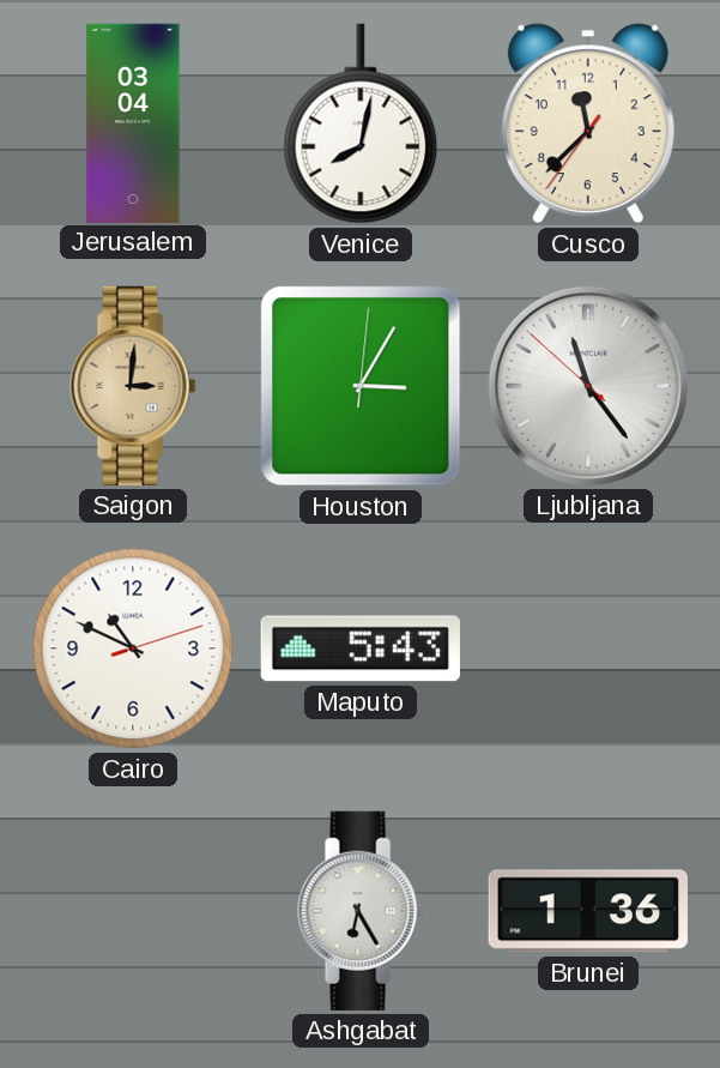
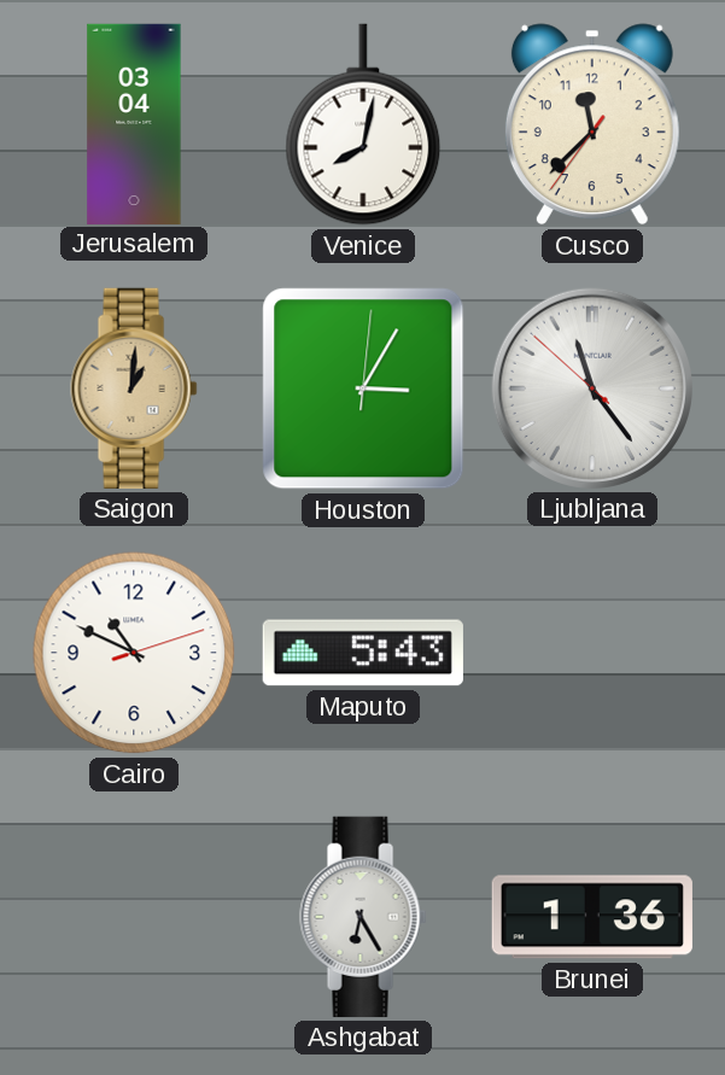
Saigon: 3:01 -> 1:01 (134, 388)
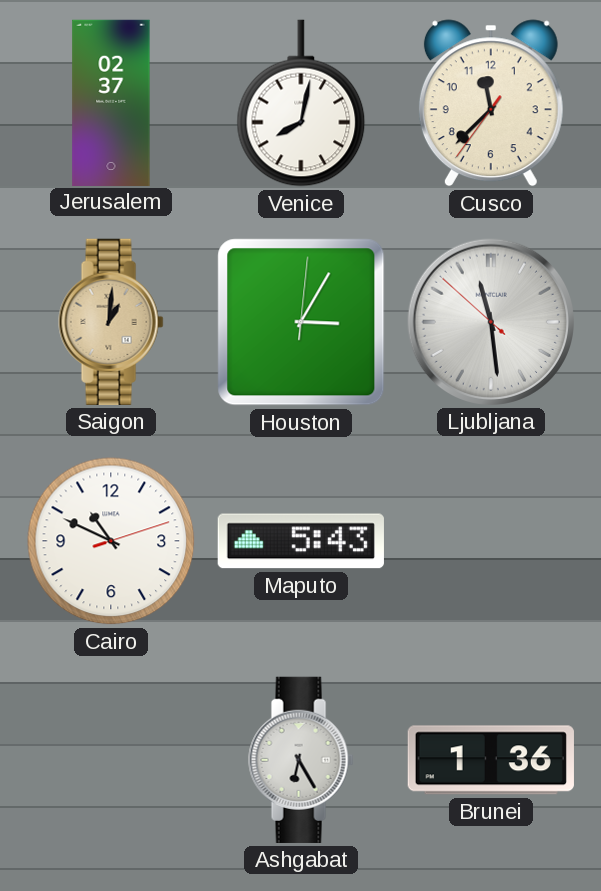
Jerusalem: 03:04 -> 02:37 (111, 102)
Ljubljana: 11:23 -> 11:28 (491, 322)
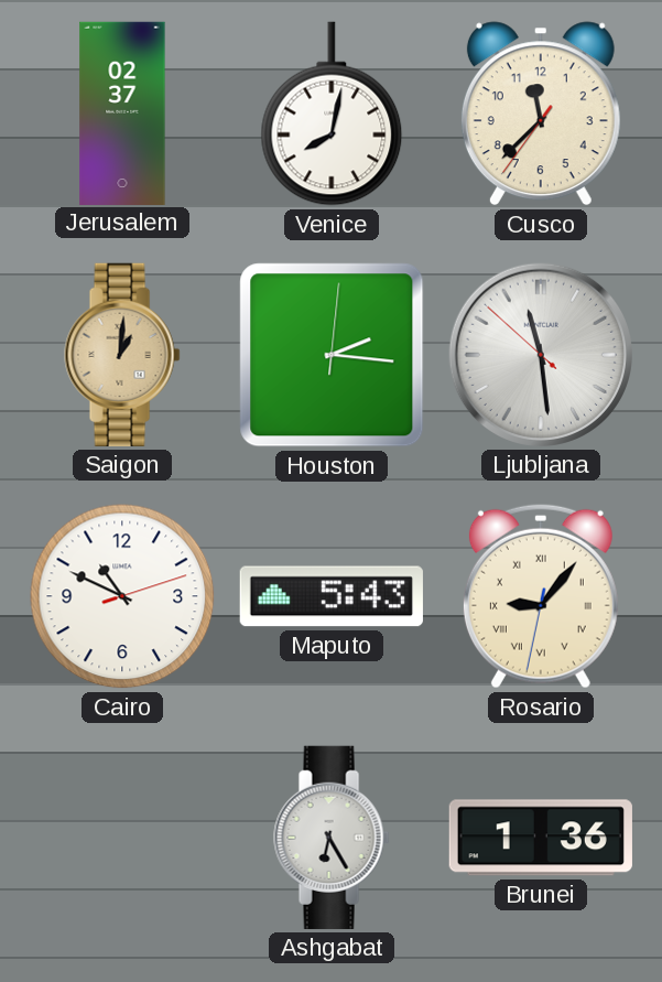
Houston: 3:05 -> 2:16 (332, 355)
Rosario: none -> 9:06 (541, 596)
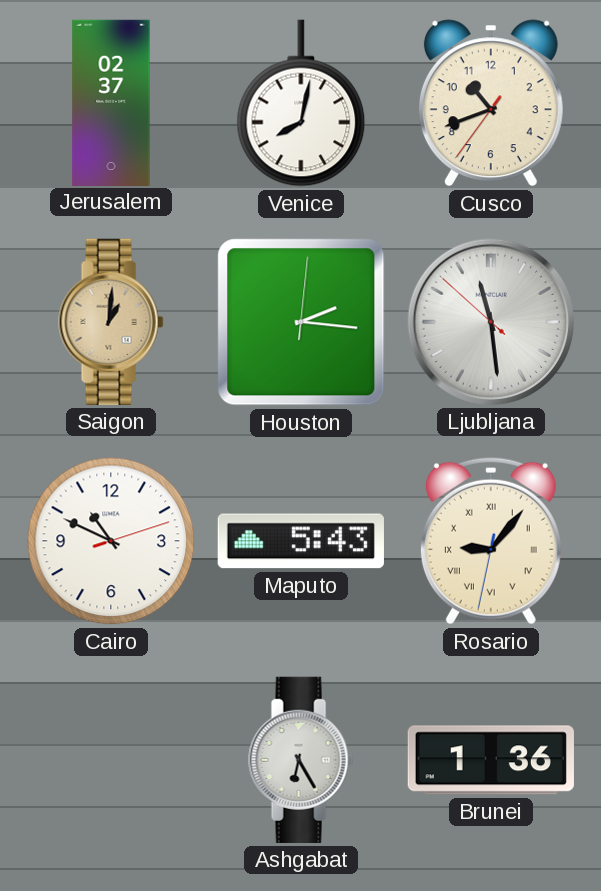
Cusco: 11:37 -> 10:41 (491, 103)
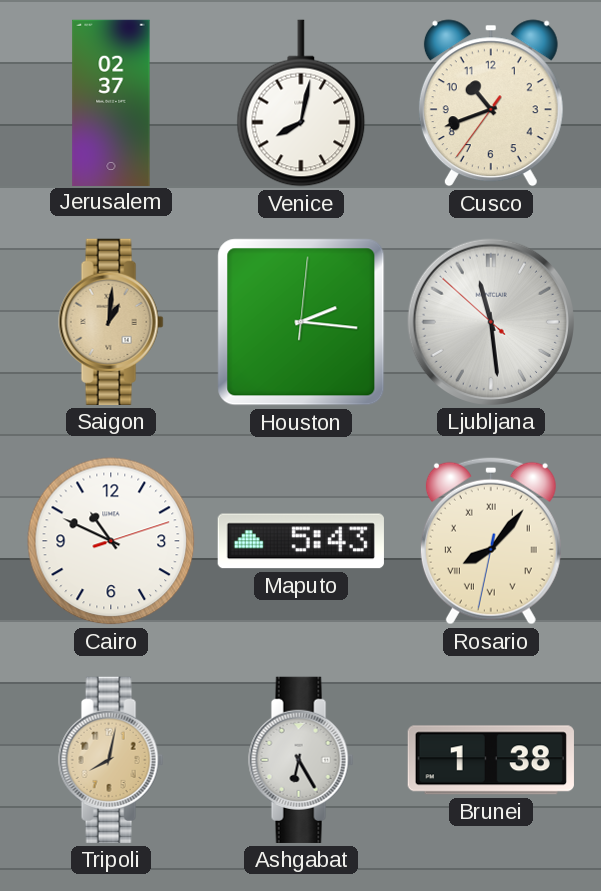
Rosario: 9:06 -> 8:06 (491, 541)
Tripoli: none -> 8:02 (111, 760)
Brunei: 1:36 -> 1:38 (491, 760)
